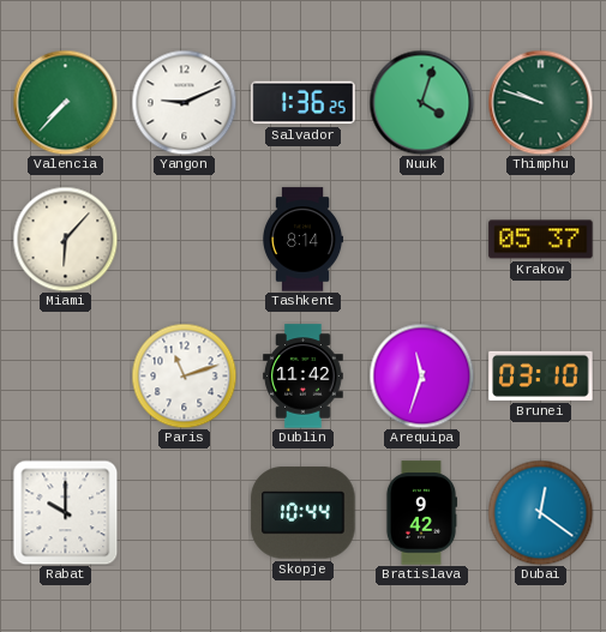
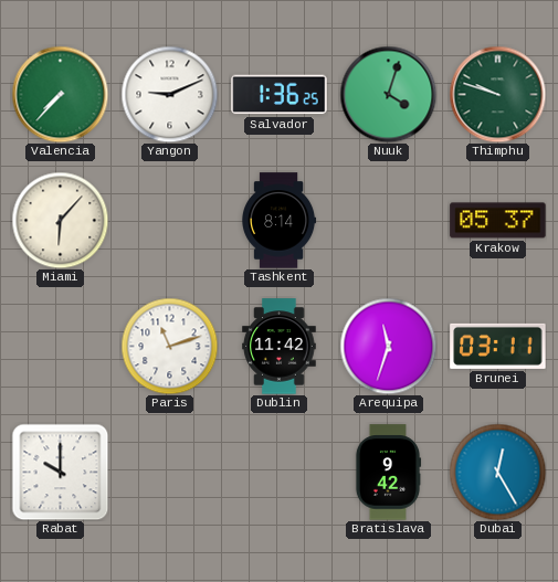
Brunei: 03:10 -> 03:11 (498, 346)
Skopje: 10:44 -> none (304, 513)
Dubai: 12:21 -> 12:25 (497, 472)
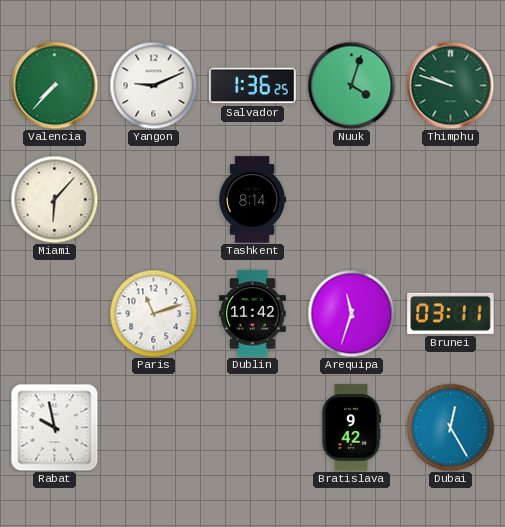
Krakow: 05:37 -> none (498, 221)
Rabat: 10:00 -> 9:58 (54, 427)
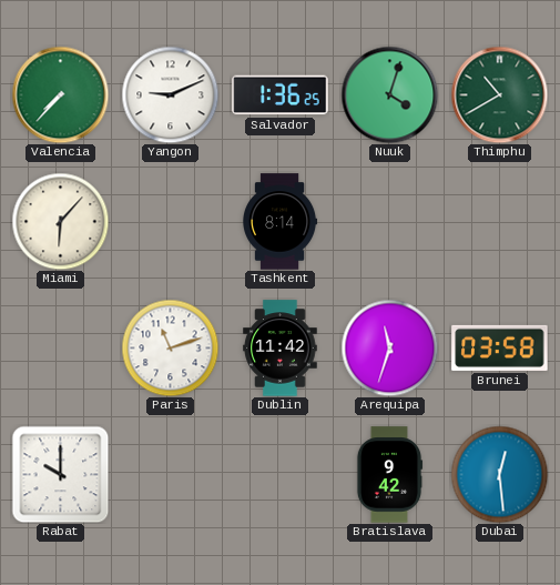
Thimphu: 9:48 -> 10:40 (499, 94)
Brunei: 03:11 -> 03:58 (500, 347)
Rabat: 9:58 -> 10:00 (60, 474)
Dubai: 12:25 -> 12:29 (499, 474)
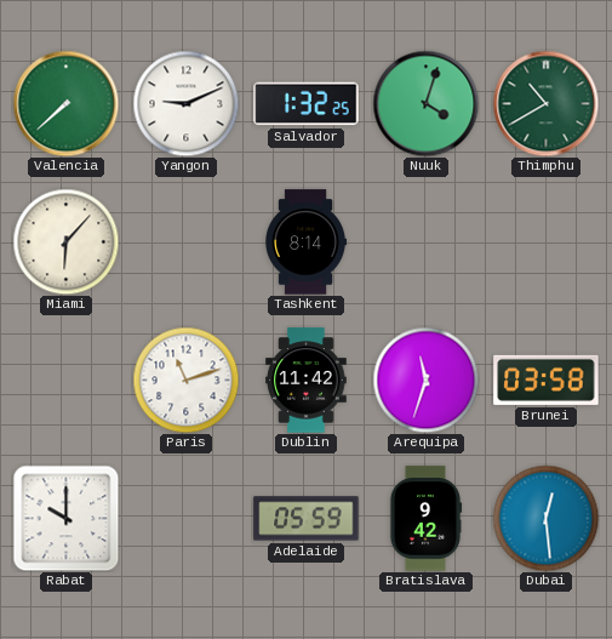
Valencia: 7:37 -> 7:38 (65, 103)
Salvador: 1:36 -> 1:32 (307, 104)
Adelaide: none -> 05:59 (307, 519)
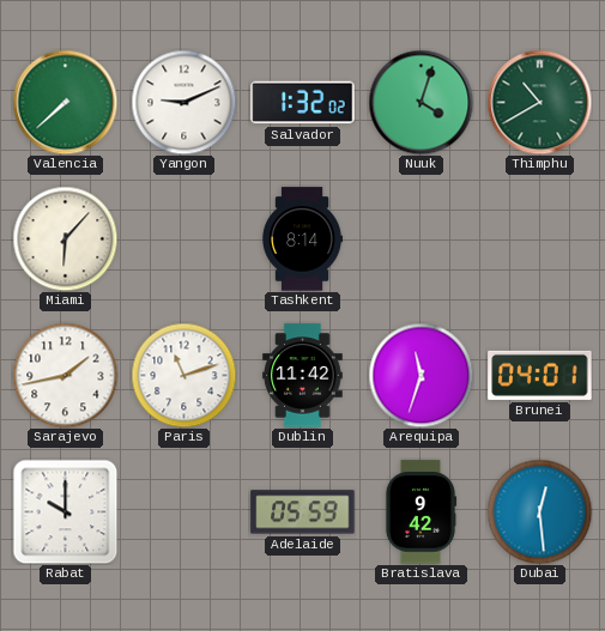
Salvador: 1:32:25 -> 1:32:02 (303, 103)
Sarajevo: none -> 1:43 (65, 375)
Brunei: 03:58 -> 04:01 (540, 375)
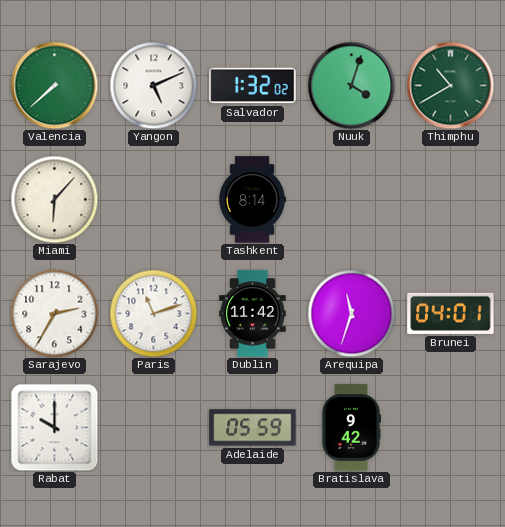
Yangon: 9:11 -> 5:11 (153, 85)
Sarajevo: 1:43 -> 2:35 (54, 313)
Dubai: 12:29 -> none (539, 511)
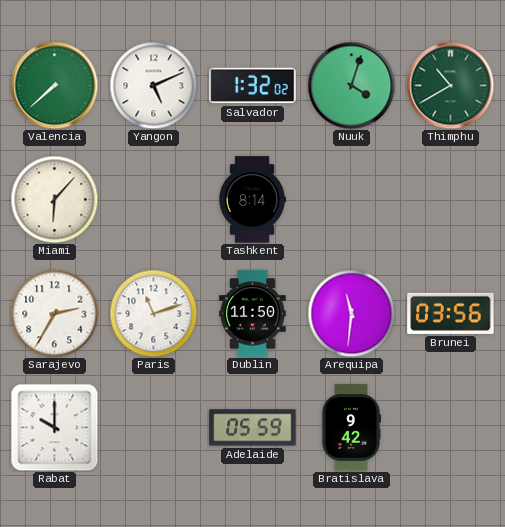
Dublin: 11:42 -> 11:50 (253, 314)
Arequipa: 11:33 -> 11:31 (351, 313)
Brunei: 04:01 -> 03:56 (451, 313)
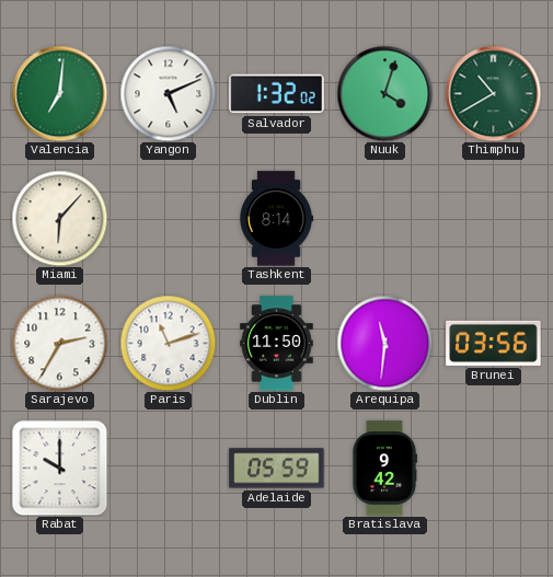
Valencia: 7:38 -> 7:01 (59, 93)
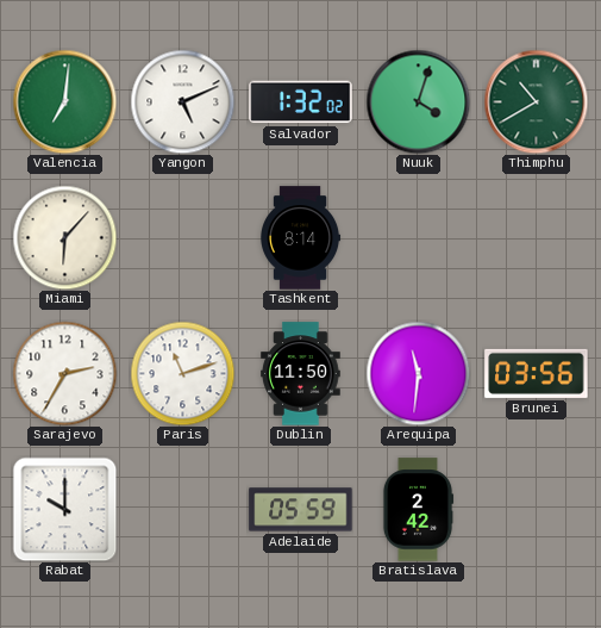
Bratislava: 9:42 -> 2:42 (418, 510)
